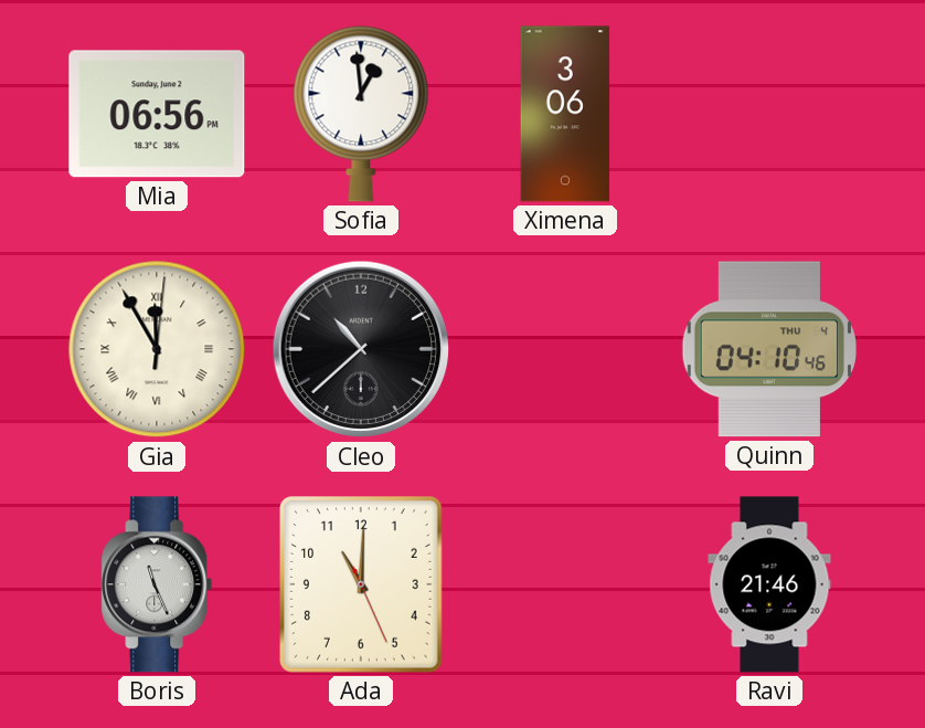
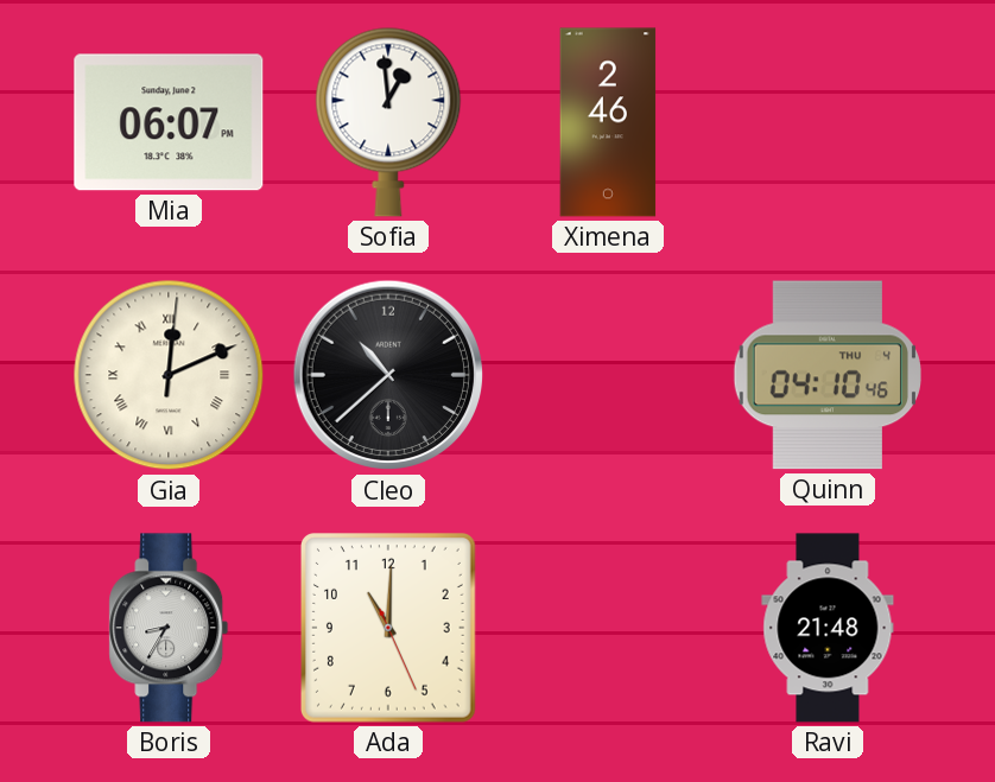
Mia: 06:56 -> 06:07 (169, 122)
Ximena: 3:06 -> 2:46 (608, 122)
Gia: 11:55 -> 12:11 (169, 375)
Boris: 11:26 -> 8:35 (169, 628)
Ravi: 21:46 -> 21:48 (828, 628)
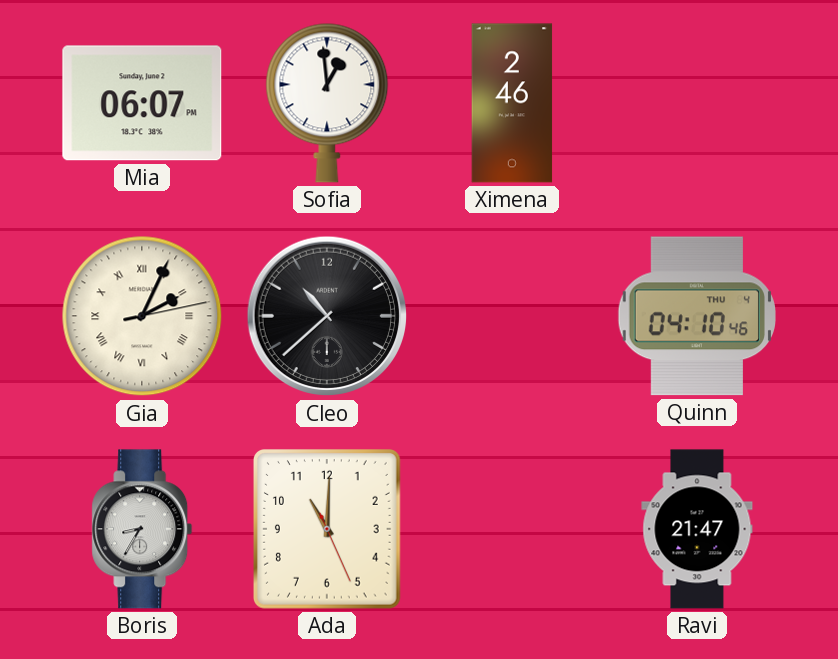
Gia: 12:11 -> 2:04 (142, 316)
Ravi: 21:48 -> 21:47 (697, 529)
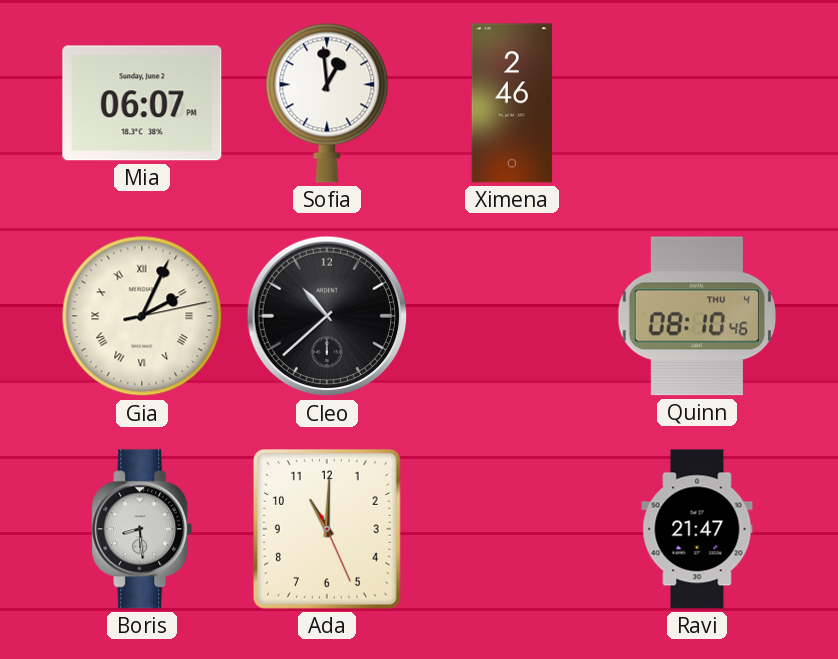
Quinn: 04:10 -> 08:10 (696, 316)
Boris: 8:35 -> 8:29 (142, 529)
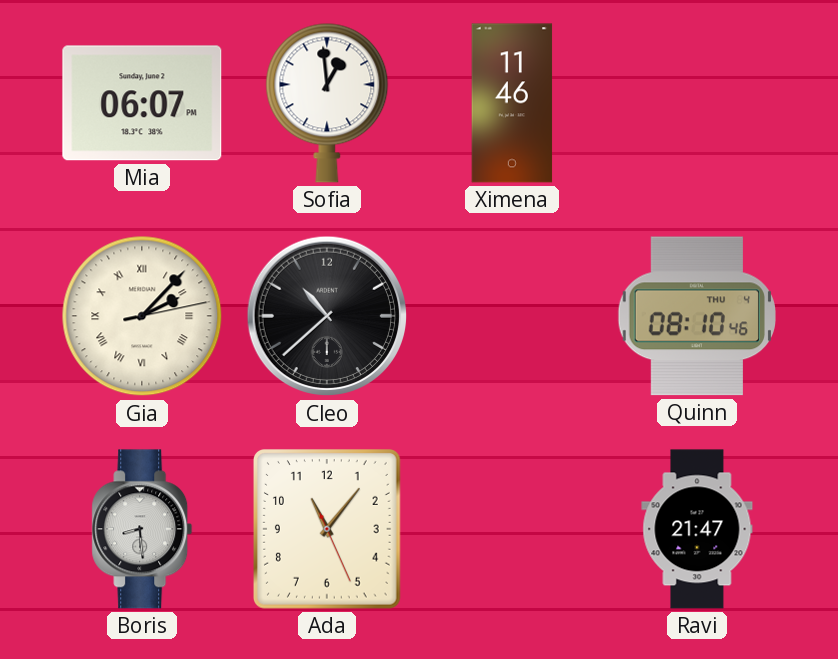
Ximena: 2:46 -> 11:46 (512, 103)
Gia: 2:04 -> 2:07 (142, 316)
Ada: 11:00 -> 11:06 (328, 530)
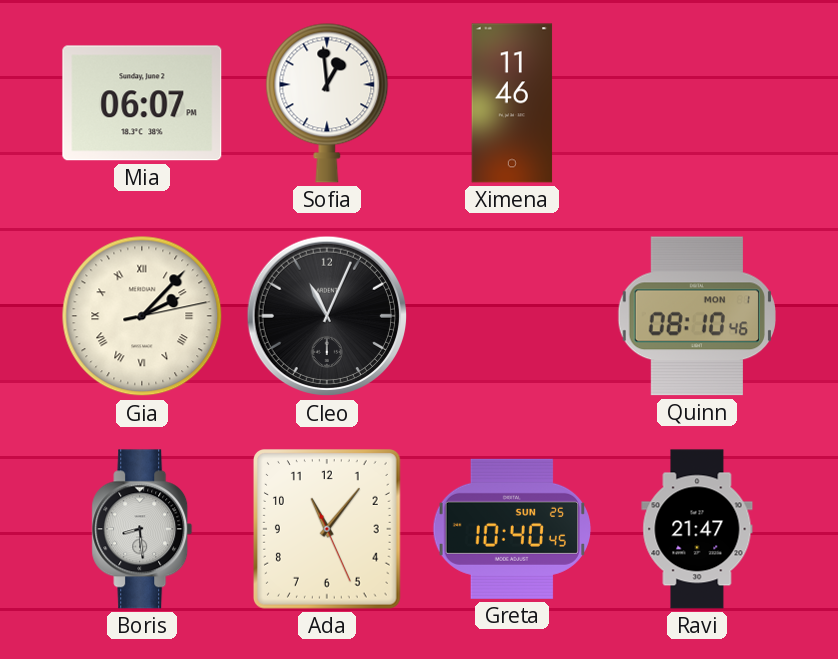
Cleo: 10:38 -> 11:04 (327, 316)
Quinn date: THU 4 -> MON 1 (696, 316)
Greta: none -> 10:40 (511, 529)
